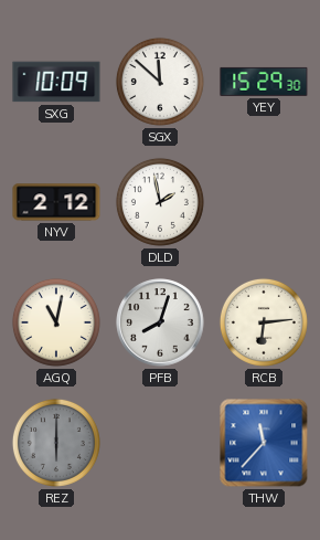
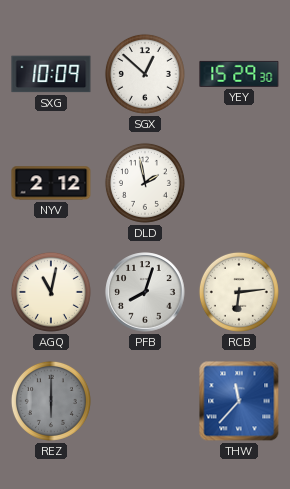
SGX: 11:52 -> 12:52 (145, 74)
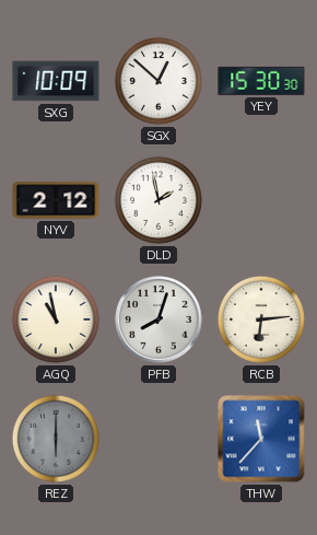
YEY: 15:29 -> 15:30 (261, 81)
AGQ: 11:02 -> 10:58 (56, 319)
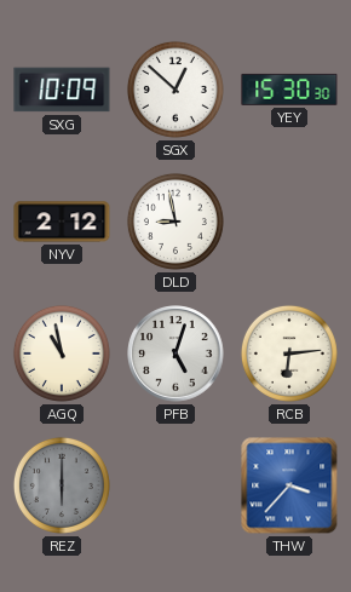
DLD: 1:58 -> 8:58 (175, 222)
PFB: 8:03 -> 5:03 (175, 354)
THW: 11:37 -> 3:37 (289, 485)
